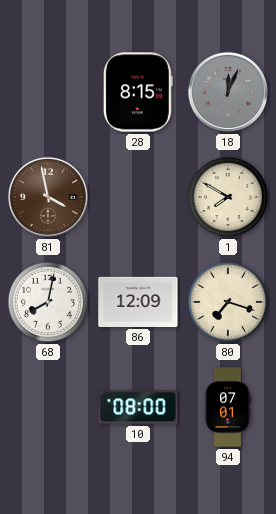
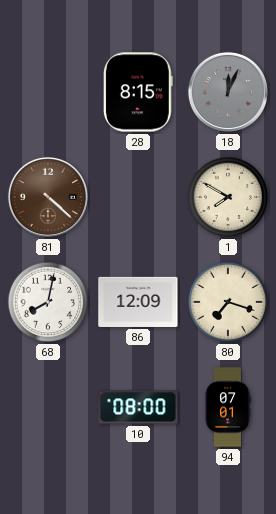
81: 3:58 -> 4:22 (48, 197)
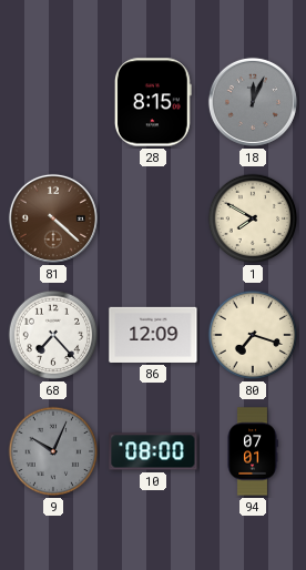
68: 8:02 -> 7:23 (53, 335)
9: none -> 10:04 (53, 451)
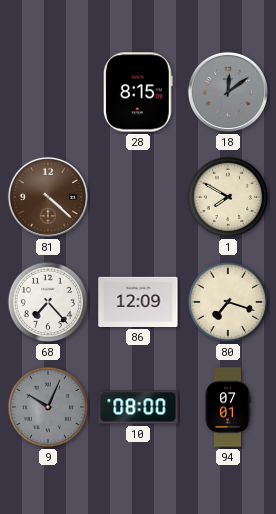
18: 12:04 -> 12:09 (228, 92)
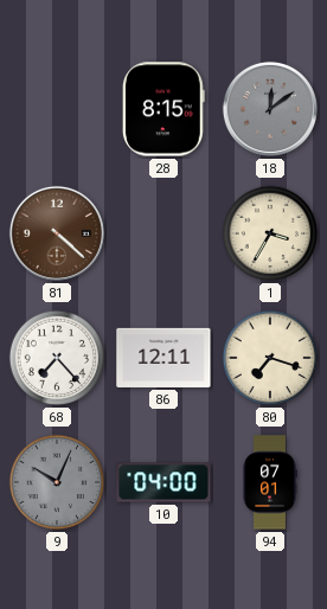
1: 7:50 -> 3:35 (270, 233)
86: 12:09 -> 12:11 (163, 358)
10: 08:00 -> 04:00 (163, 482)
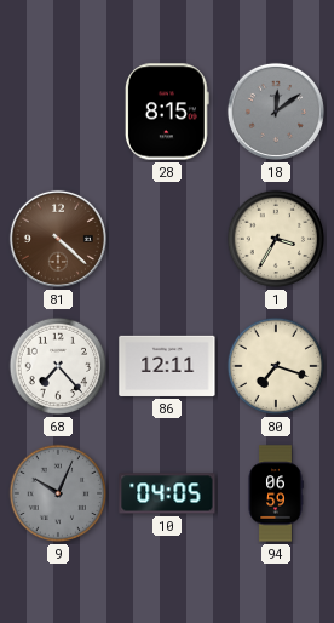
10: 04:00 -> 04:05 (167, 493)
94: 07:01 -> 06:59 (276, 493)
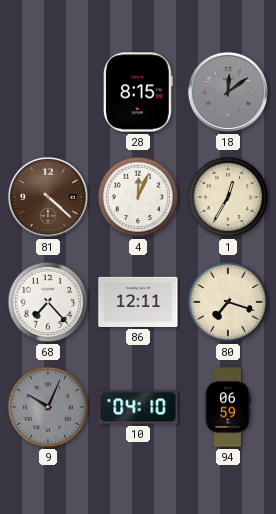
4: none -> 12:04 (138, 197)
1: 3:35 -> 12:35 (228, 197)
10: 04:05 -> 04:10 (138, 407)
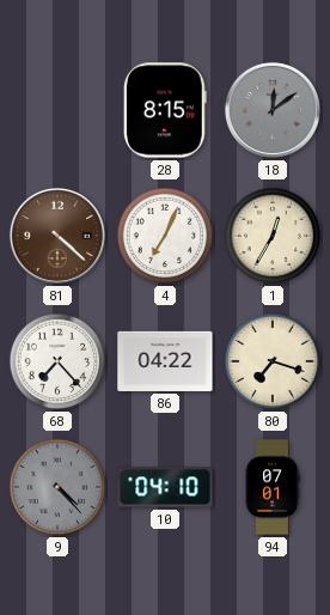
4: 12:04 -> 7:04 (165, 236)
86: 12:11 -> 04:22 (165, 361)
9: 10:04 -> 4:23 (57, 487)
94: 06:59 -> 07:01 (273, 487)
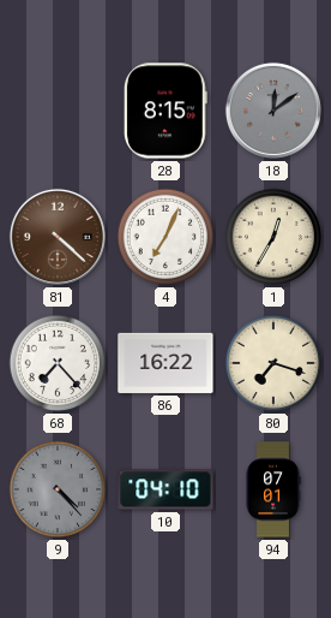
86: 04:22 -> 16:22 (165, 363)
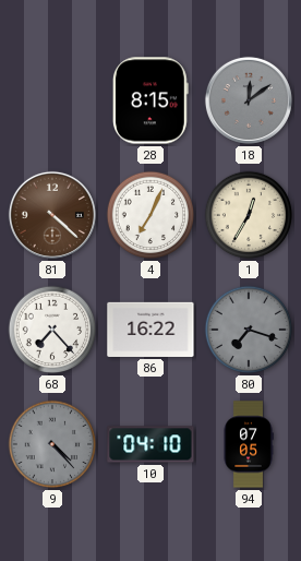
80 dial: cream -> grey (249, 330)
94: 07:01 -> 07:05 (249, 444)
